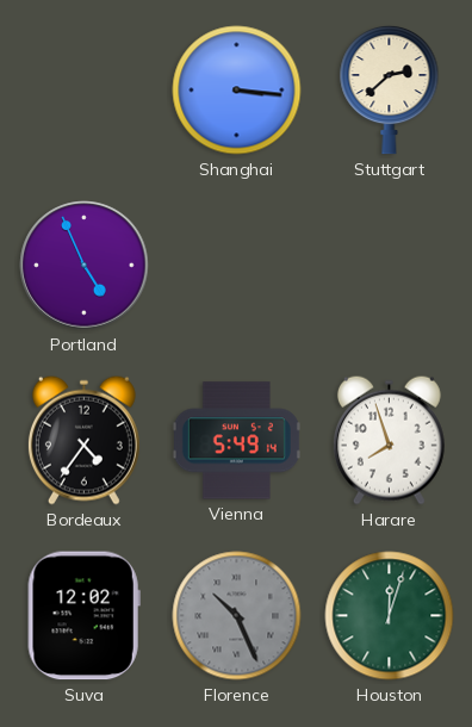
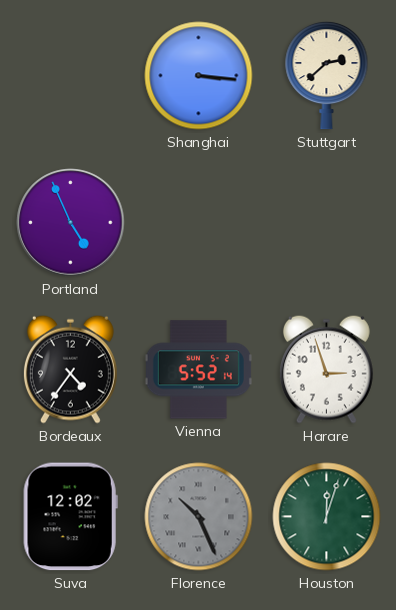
Vienna: 5:49 -> 5:52 (198, 370)
Harare: 7:57 -> 2:57 (326, 369)
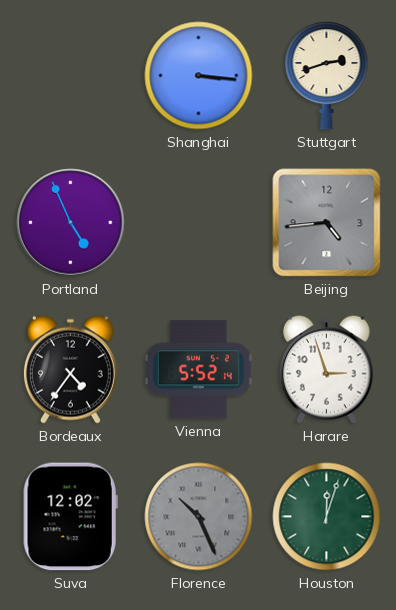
Stuttgart: 2:38 -> 2:42 (327, 75)
Beijing: none -> 4:44 (327, 223)
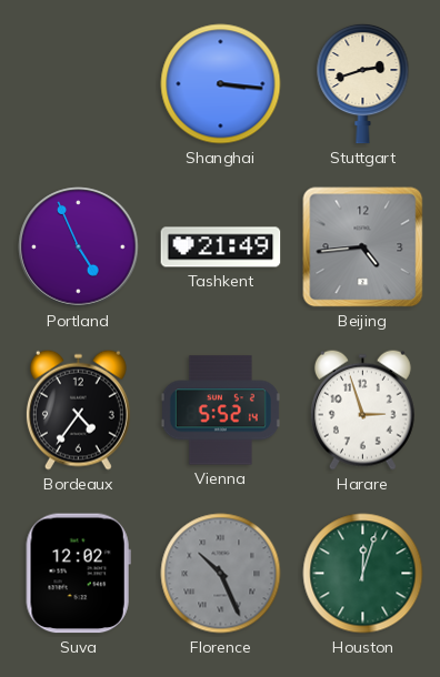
Tashkent: none -> 21:49 (221, 247)
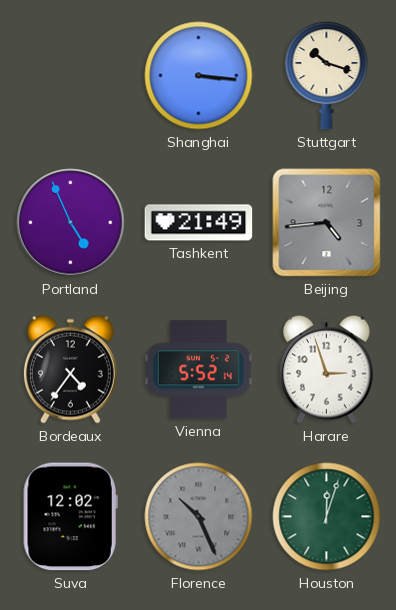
Stuttgart: 2:42 -> 10:18 (327, 75)
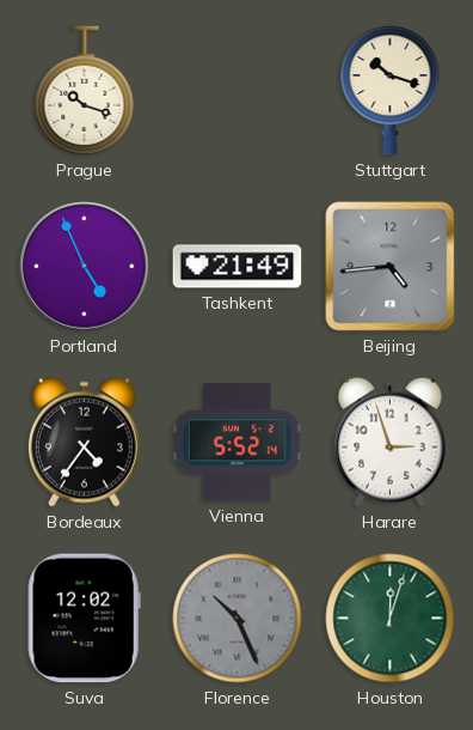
Prague: none -> 10:18 (85, 91)
Shanghai: 3:16 -> none (199, 76)
